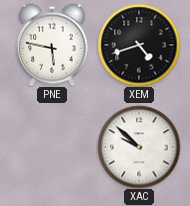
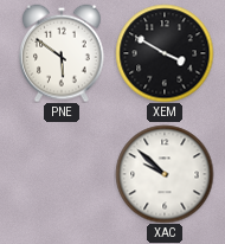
PNE: 5:47 -> 5:51 (62, 53)
XEM: 4:42 -> 3:50 (165, 53)
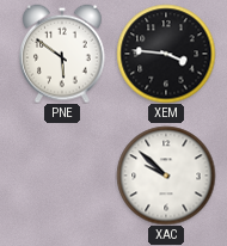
XEM: 3:50 -> 3:46 (166, 54)
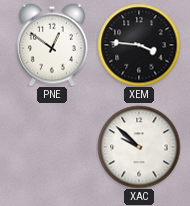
PNE: 5:51 -> 12:51 (52, 45)
